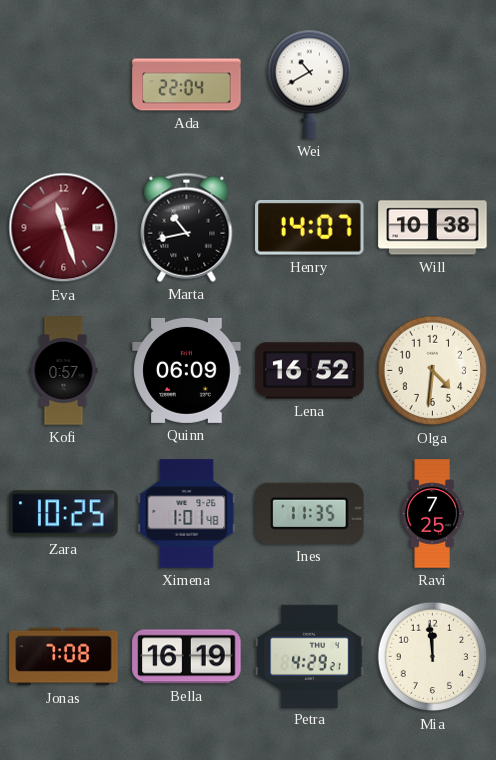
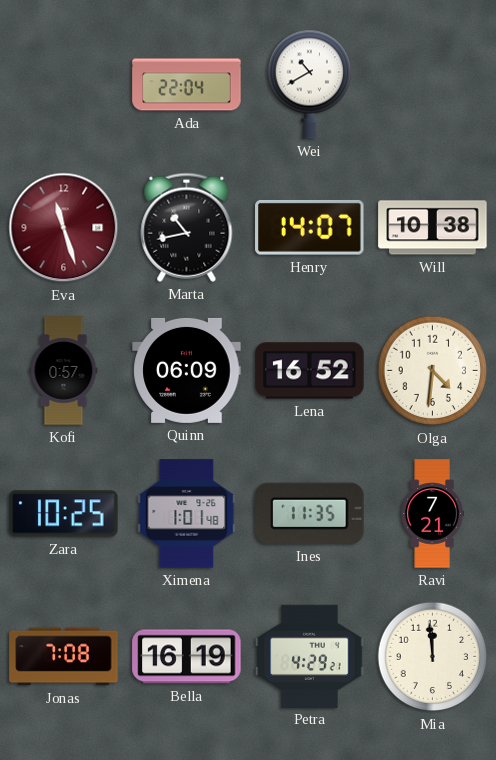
Ravi: 7:25 -> 7:21 (432, 514)
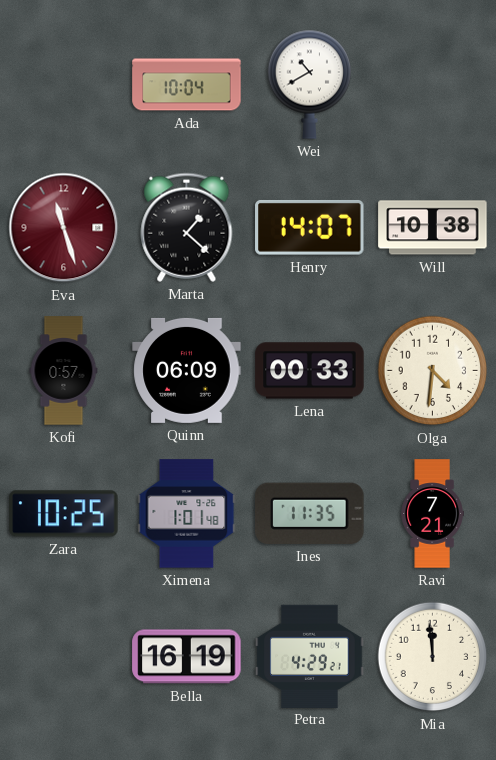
Ada: 22:04 -> 10:04 (187, 85)
Marta: 10:43 -> 1:22 (187, 227)
Lena: 16:52 -> 00:33 (310, 371)
Jonas: 7:08 -> none (64, 657)
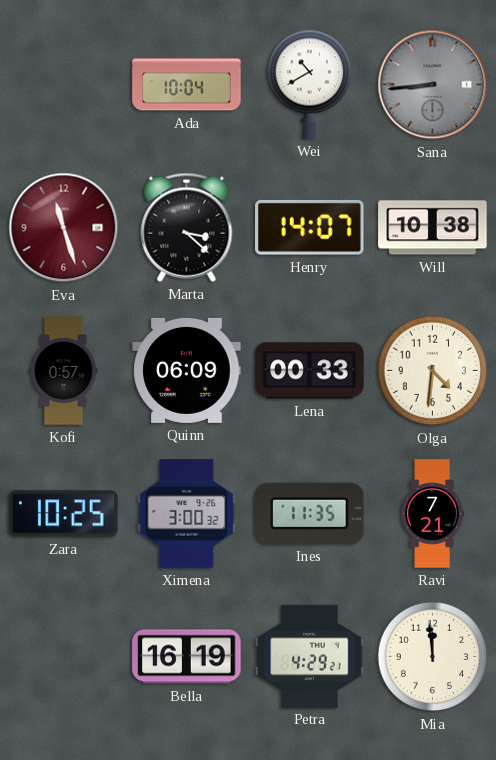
Sana: none -> 8:44 (433, 85)
Marta: 1:22 -> 3:22 (187, 227)
Ximena: 1:01 -> 3:00 (187, 514)
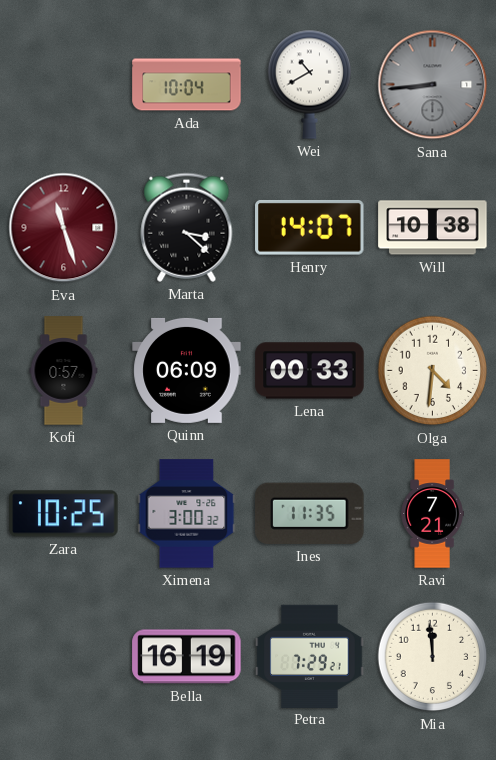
Petra: 4:29 -> 7:29 (310, 656)
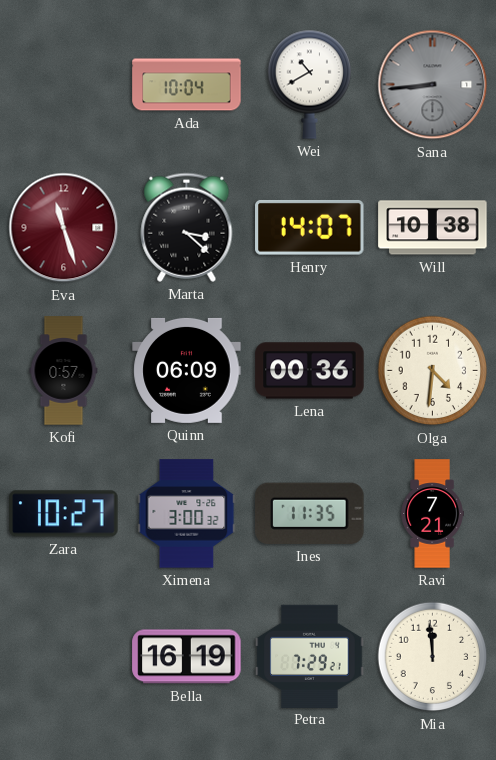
Lena: 00:33 -> 00:36 (310, 371)
Zara: 10:25 -> 10:27 (64, 514)
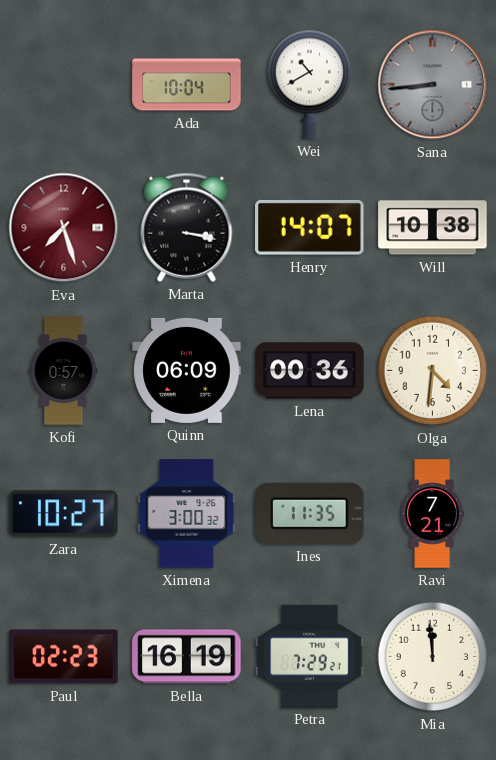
Eva: 11:27 -> 7:27 (64, 228)
Marta: 3:22 -> 3:17 (187, 227)
Paul: none -> 02:23 (64, 657)
